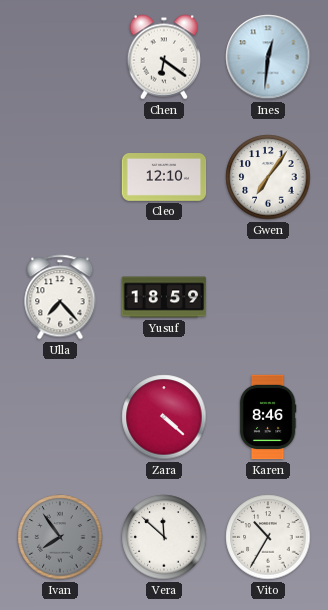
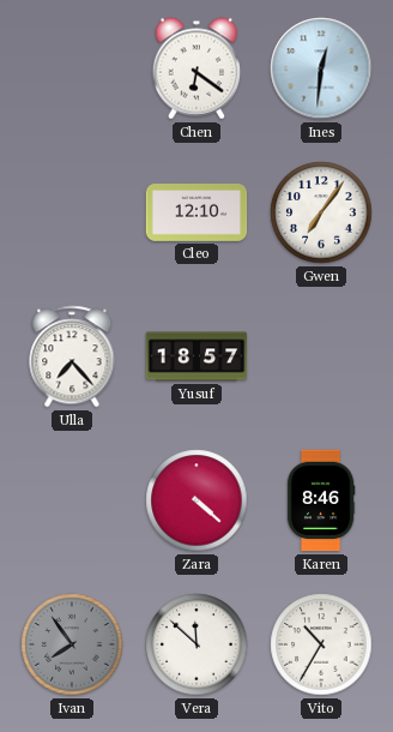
Yusuf: 18:59 -> 18:57 (196, 356)
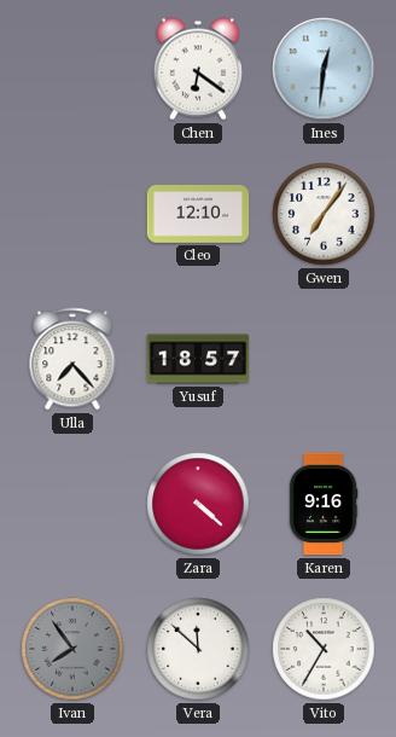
Karen: 8:46 -> 9:16 (324, 504)
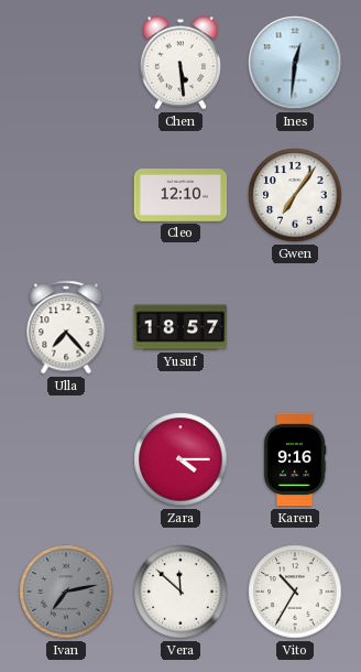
Chen: 6:21 -> 5:29 (179, 63)
Zara: 4:22 -> 4:15 (180, 459)
Ivan: 7:54 -> 7:13 (66, 592)
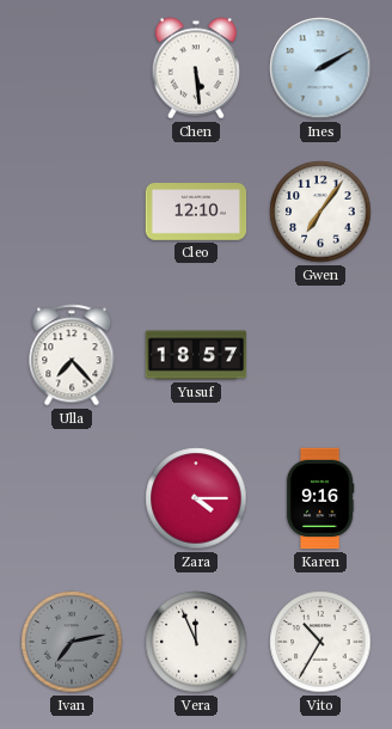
Ines: 12:31 -> 2:10 (320, 68)
Vera: 11:52 -> 11:56 (196, 642)
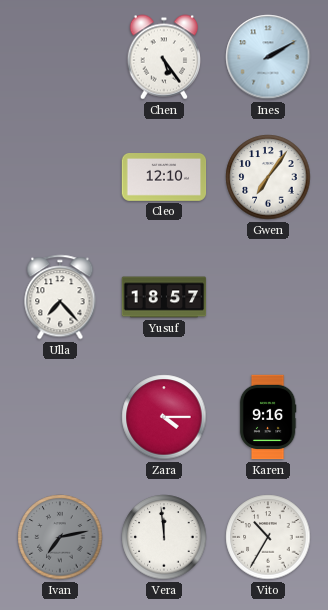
Chen: 5:29 -> 5:24 (163, 57)
Vera: 11:56 -> 11:59 (164, 537)
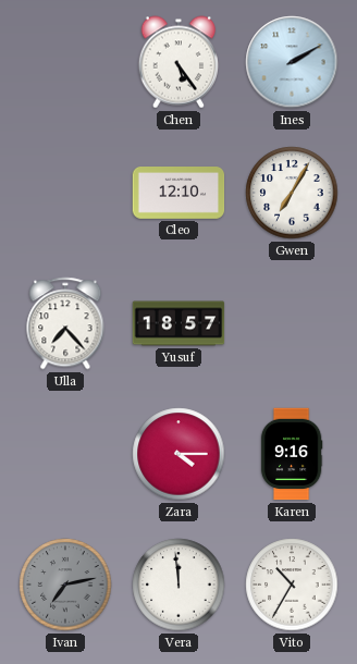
Gwen: 7:06 -> 7:05 (292, 193)
